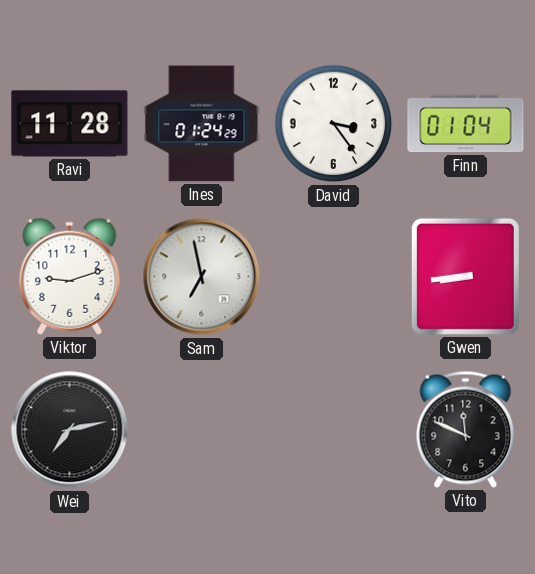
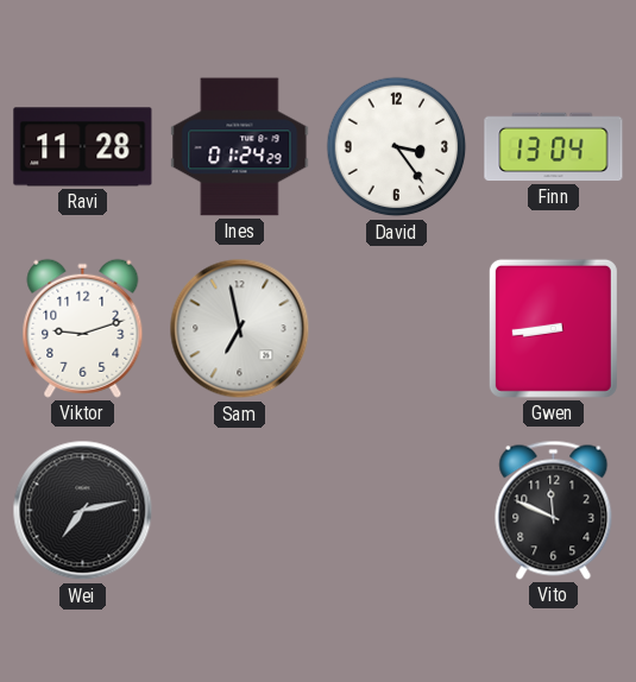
Finn: 01:04 -> 13:04 (554, 147)
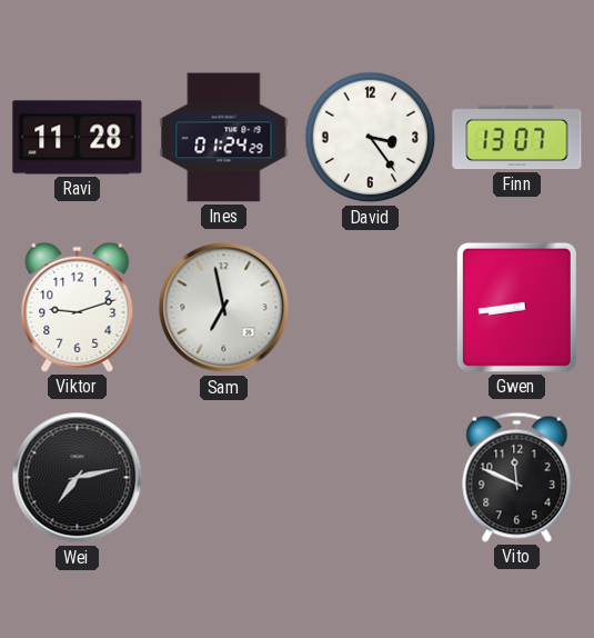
Finn: 13:04 -> 13:07 (517, 138)
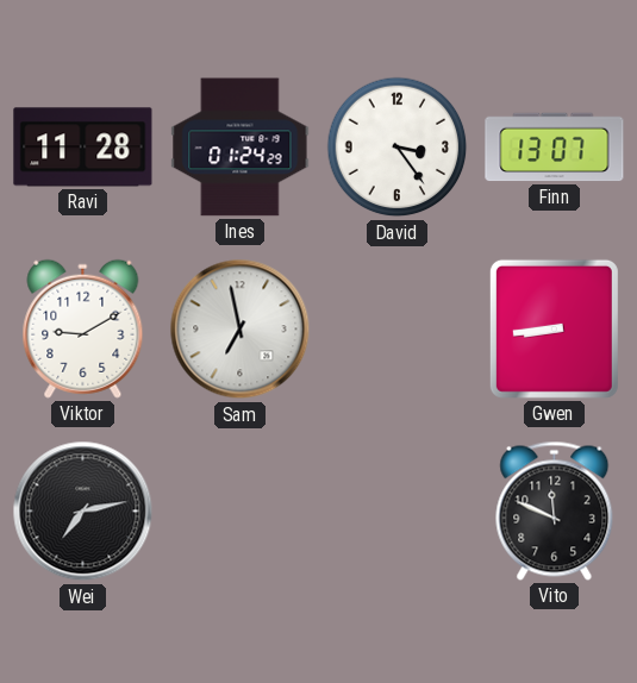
Viktor: 9:12 -> 9:10 (83, 328)
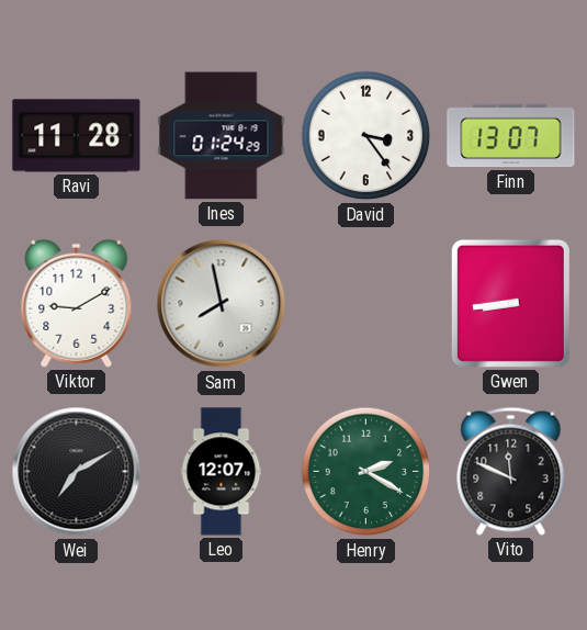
Sam: 6:58 -> 7:58 (222, 304)
Wei: 7:13 -> 7:10 (77, 472)
Leo: none -> 12:07 (222, 472)
Henry: none -> 2:20 (366, 472)
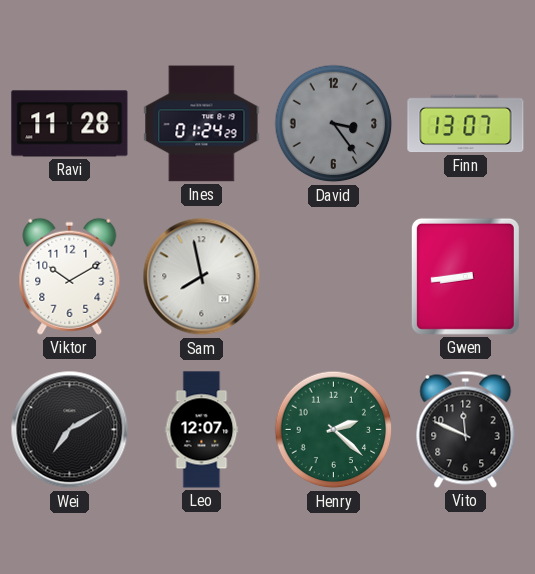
David dial: white -> grey (334, 124)
Viktor: 9:10 -> 10:10 (70, 276)
Henry: 2:20 -> 2:22 (334, 430)
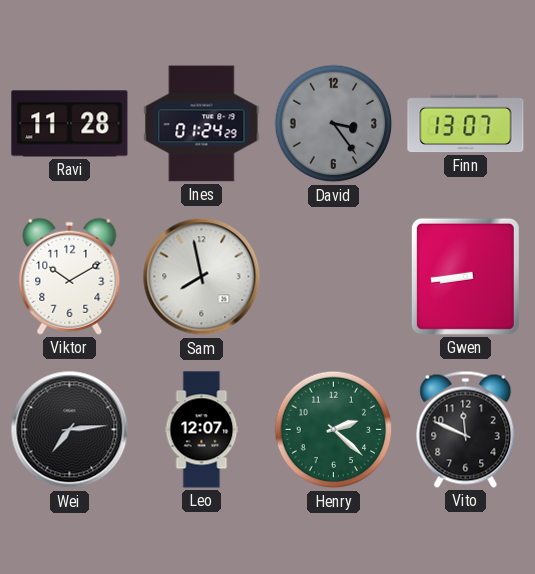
Wei: 7:10 -> 7:14 (70, 430)
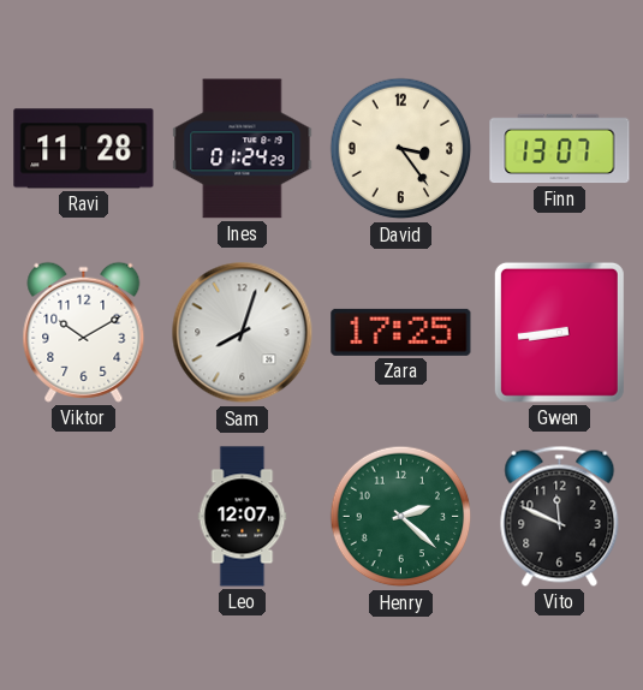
David dial: grey -> cream (401, 149)
Sam: 7:58 -> 8:03 (243, 333)
Zara: none -> 17:25 (401, 332)
Wei: 7:14 -> none (70, 430)
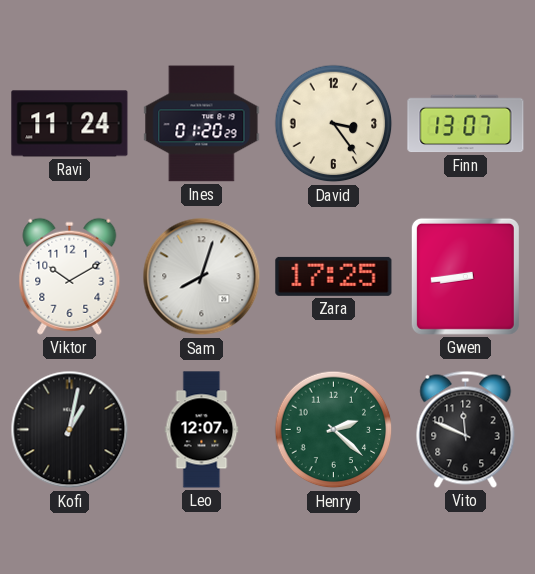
Ravi: 11:28 -> 11:24 (70, 124)
Ines: 01:24 -> 01:20 (202, 124)
Kofi: none -> 1:02 (70, 430)
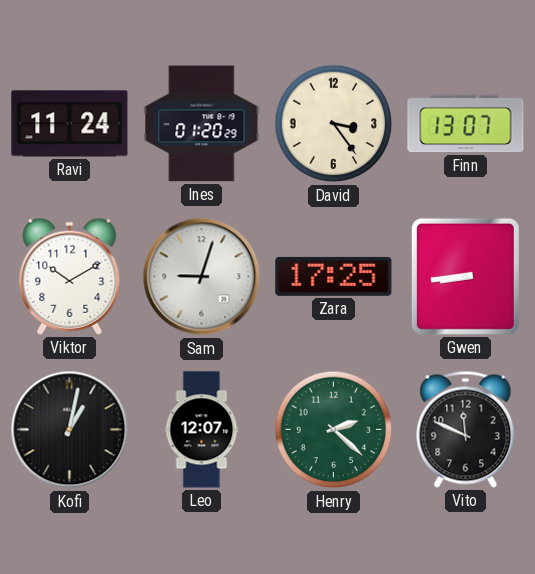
Sam: 8:03 -> 9:03 (202, 277)
